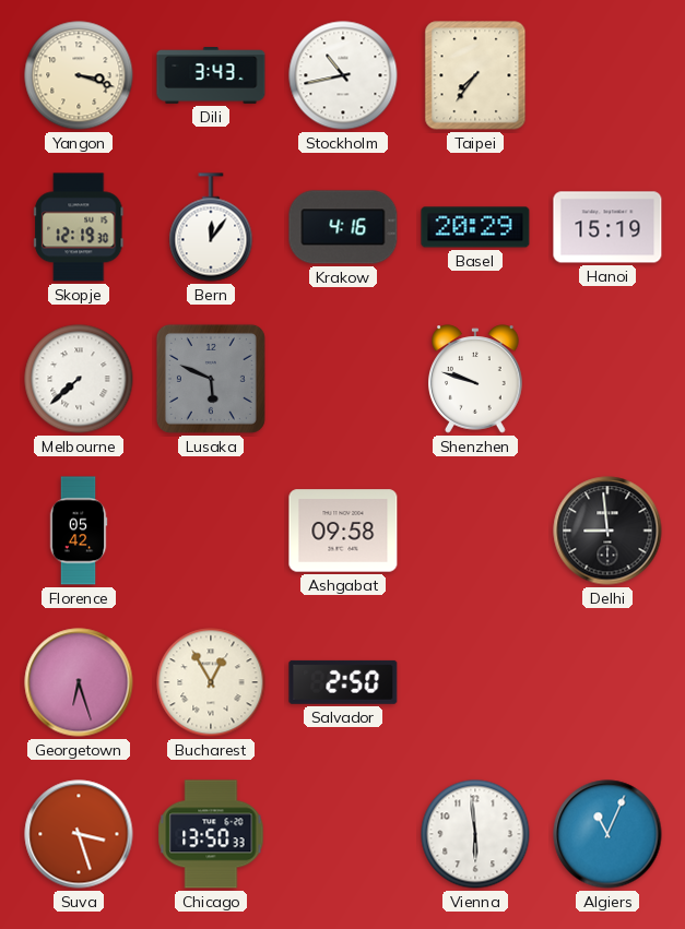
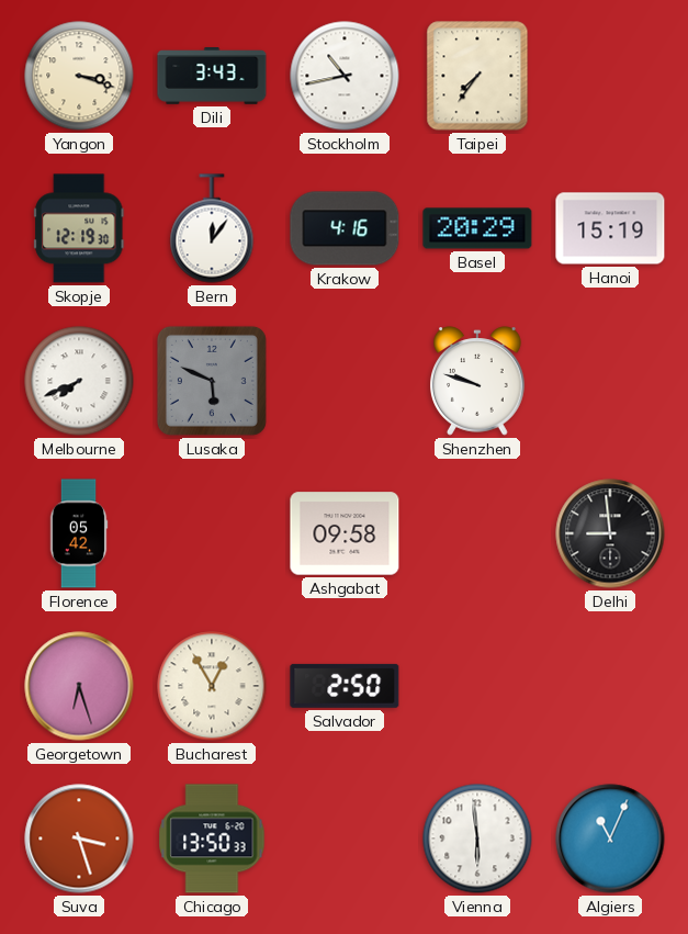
Melbourne: 7:38 -> 7:41 (79, 381)
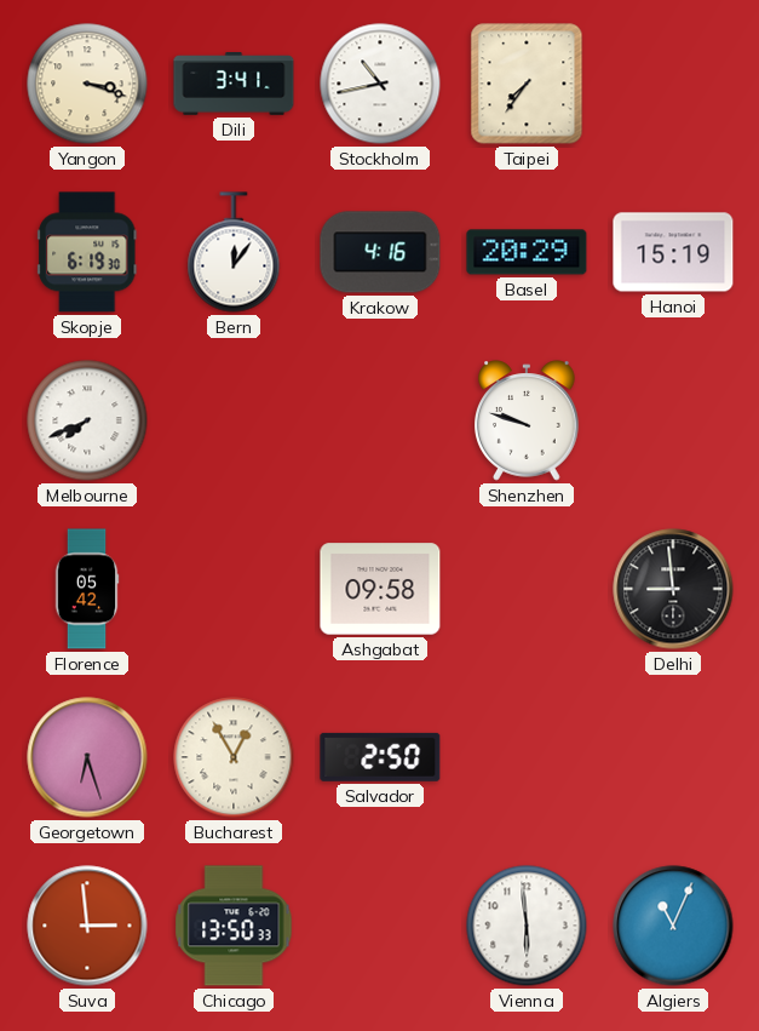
Dili: 3:43 -> 3:41 (234, 84)
Skopje: 12:19 -> 6:19 (88, 252)
Lusaka: 5:49 -> none (212, 381)
Suva: 3:27 -> 2:59 (87, 926)
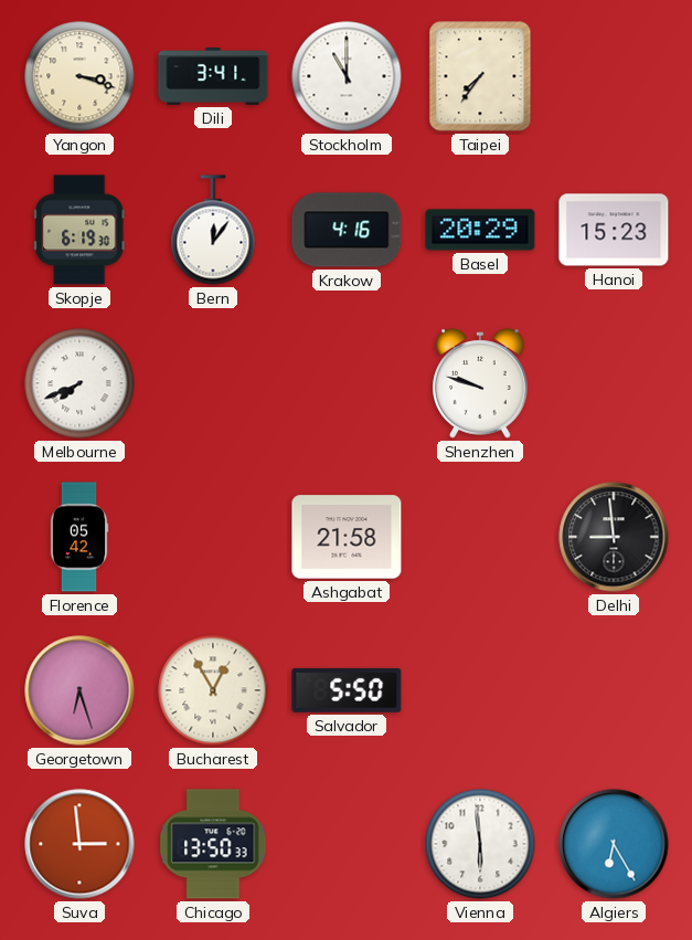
Stockholm: 10:43 -> 11:00 (347, 76)
Hanoi: 15:19 -> 15:23 (614, 230)
Ashgabat: 09:58 -> 21:58 (347, 537)
Salvador: 2:50 -> 5:50 (347, 690)
Algiers: 11:04 -> 6:25 (614, 844)
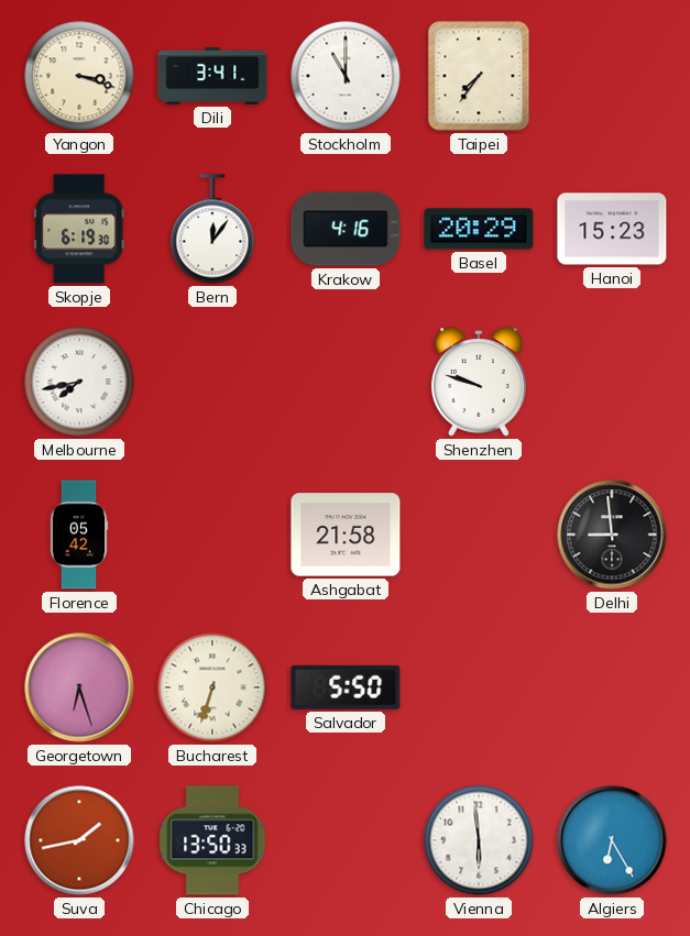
Melbourne: 7:41 -> 7:43 (79, 382)
Bucharest: 12:55 -> 6:33 (212, 687)
Suva: 2:59 -> 1:43 (79, 840)
